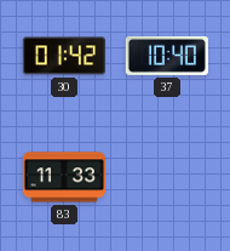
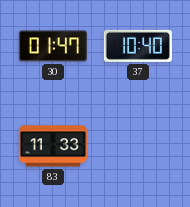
30: 01:42 -> 01:47 (53, 46)
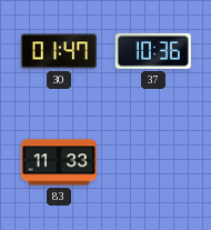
37: 10:40 -> 10:36 (153, 51)
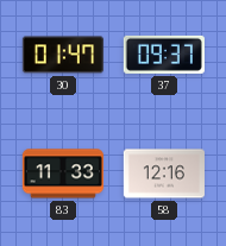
37: 10:36 -> 09:37 (164, 55)
58: none -> 12:16 (164, 174)
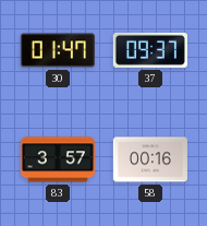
83: 11:33 -> 3:57 (58, 159)
58: 12:16 -> 00:16 (150, 159)
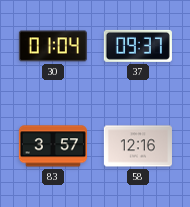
30: 01:47 -> 01:04 (53, 46)
58: 00:16 -> 12:16 (138, 146)
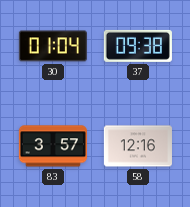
37: 09:37 -> 09:38 (138, 46)
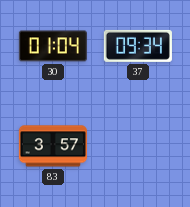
37: 09:38 -> 09:34 (138, 46)
58: 12:16 -> none (138, 146)
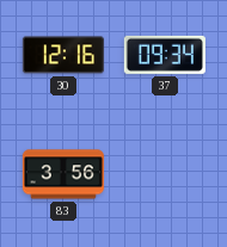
30: 01:04 -> 12:16 (63, 55)
83: 3:57 -> 3:56 (63, 174)
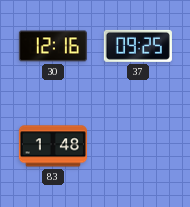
37: 09:34 -> 09:25 (138, 46)
83: 3:56 -> 1:48 (53, 146)
